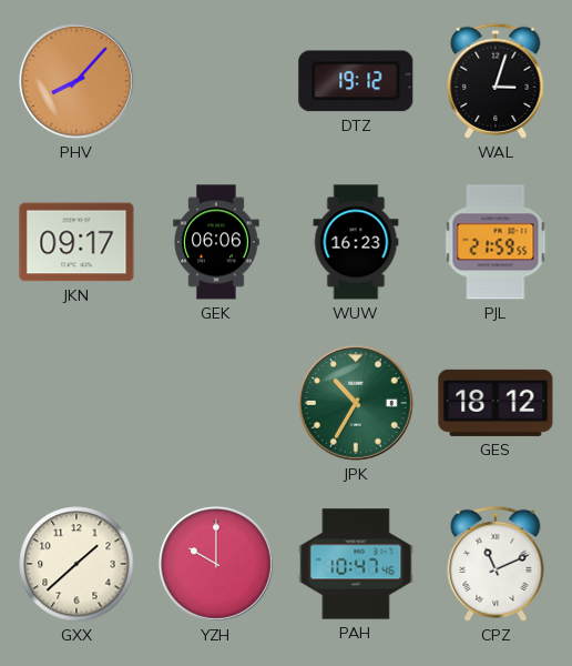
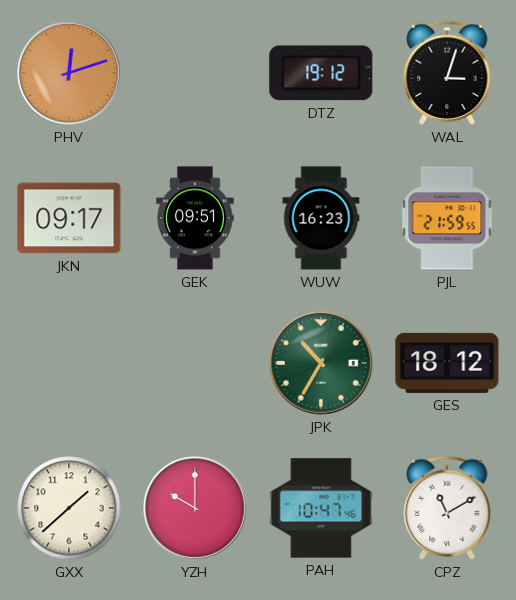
PHV: 8:07 -> 12:12 (69, 73)
GEK: 06:06 -> 09:51 (195, 218)
CPZ: 11:11 -> 11:10 (447, 508)
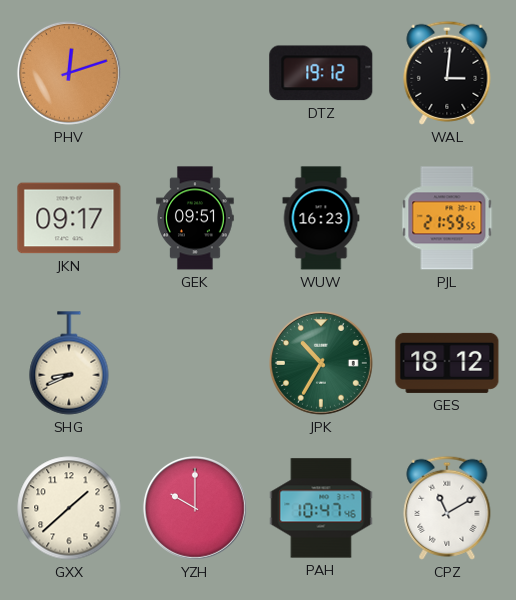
WAL: 3:03 -> 3:01 (447, 73)
SHG: none -> 8:41 (69, 363)
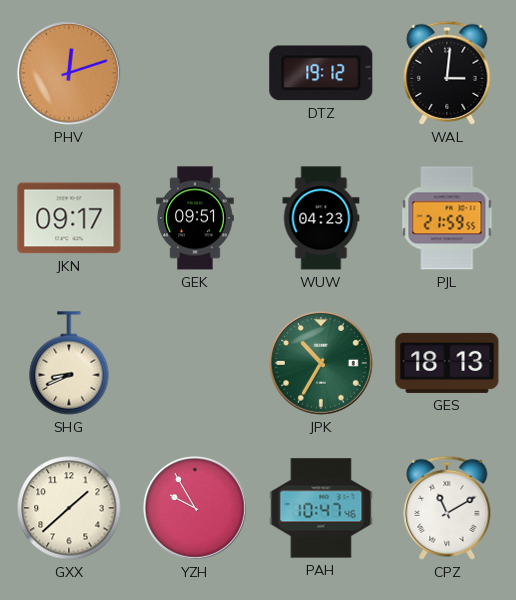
WUW: 16:23 -> 04:23 (321, 218)
GES: 18:12 -> 18:13 (447, 363)
YZH: 10:00 -> 9:55 (195, 508)
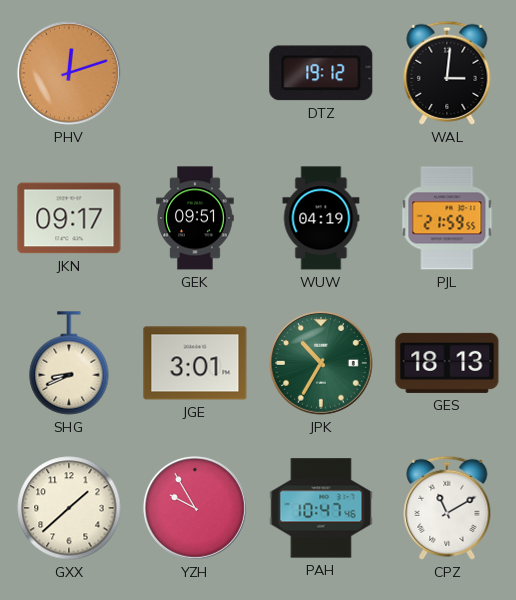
WUW: 04:23 -> 04:19 (321, 218)
JGE: none -> 3:01 (195, 363)
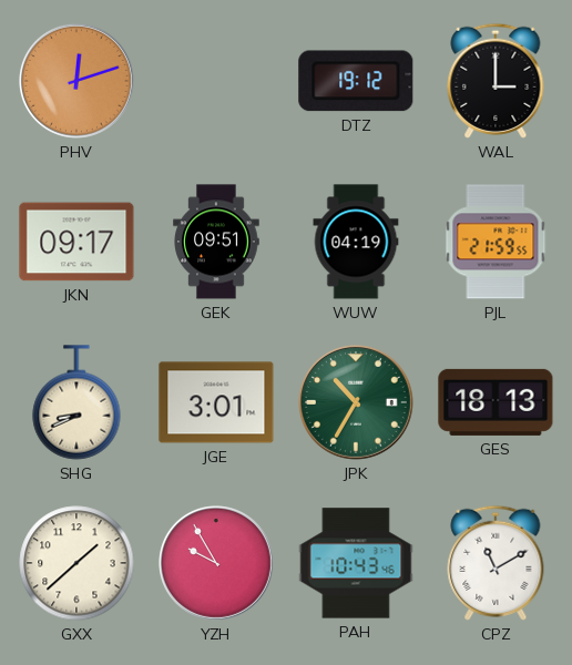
WAL: 3:01 -> 3:00 (496, 81)
PAH: 10:47 -> 10:43 (356, 563)
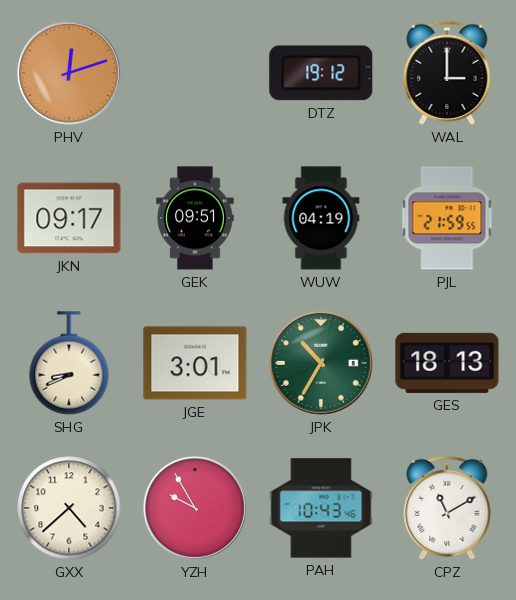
GXX: 1:38 -> 4:38 (69, 508)
